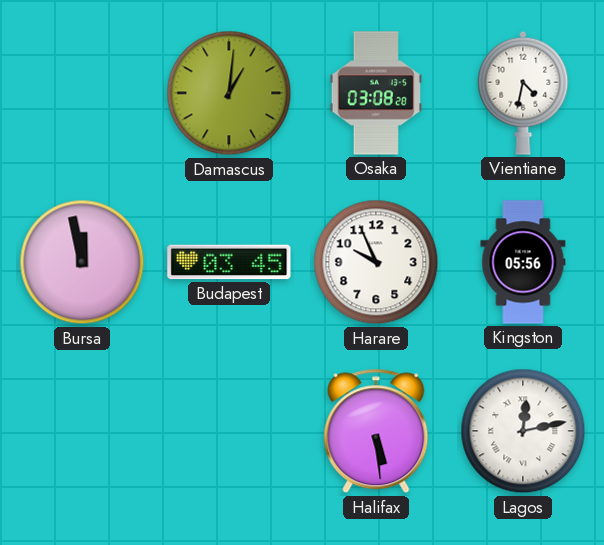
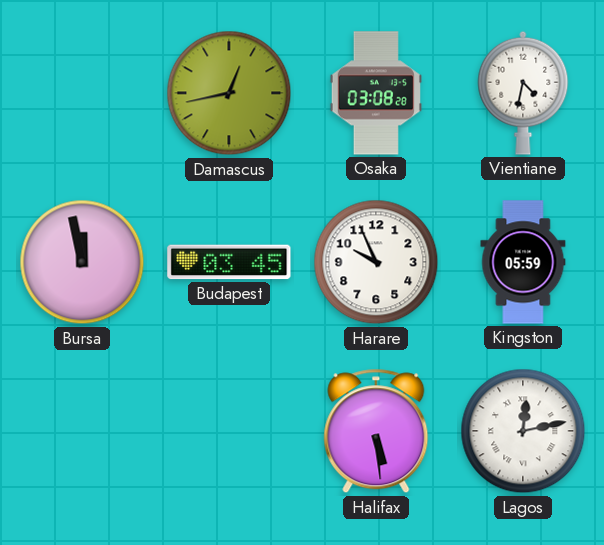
Damascus: 1:01 -> 12:43 (229, 93)
Kingston: 05:56 -> 05:59 (523, 262)
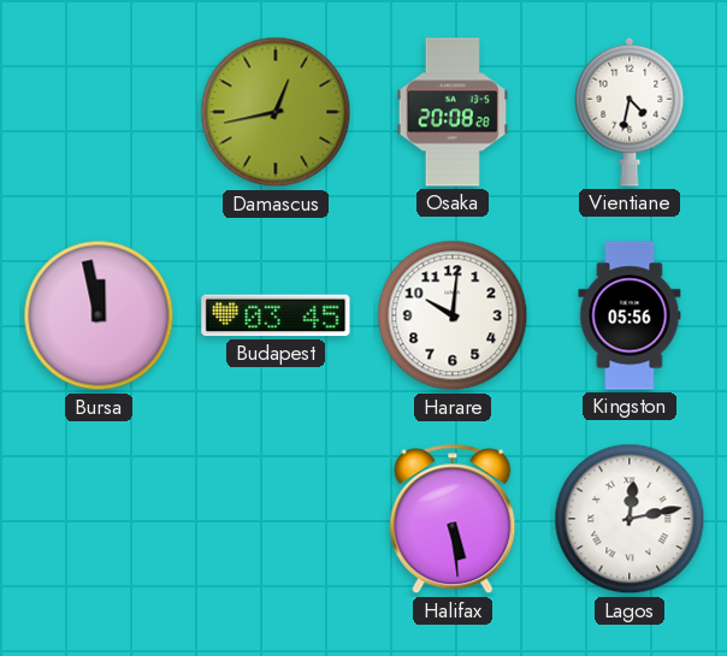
Osaka: 03:08 -> 20:08 (453, 112)
Harare: 9:56 -> 10:01 (453, 315)
Kingston: 05:59 -> 05:56 (630, 315)
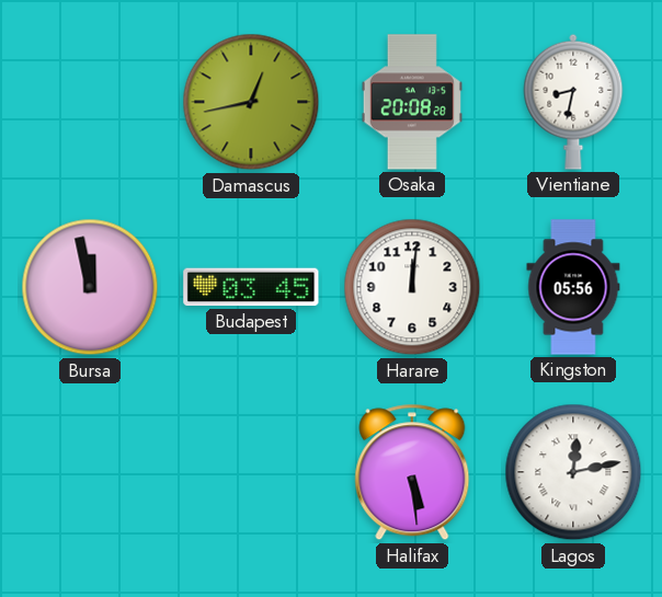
Vientiane: 4:32 -> 8:32 (573, 102)
Harare: 10:01 -> 12:01 (412, 287)
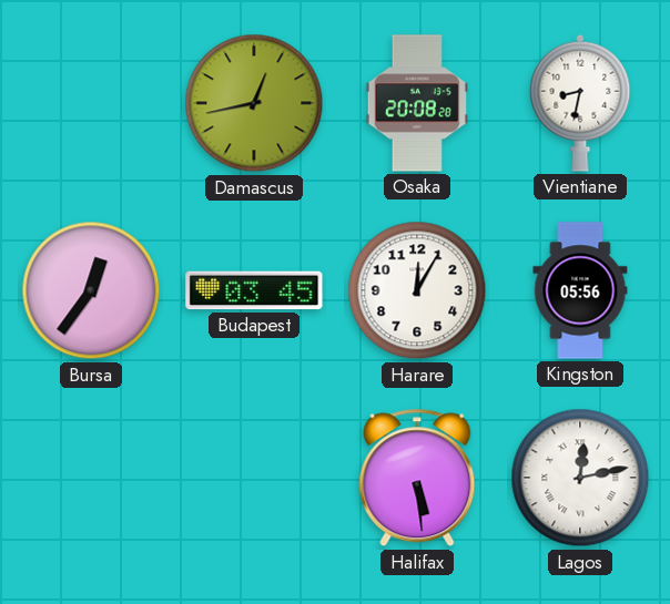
Bursa: 11:58 -> 12:36 (91, 290)
Harare: 12:01 -> 12:05 (417, 290)
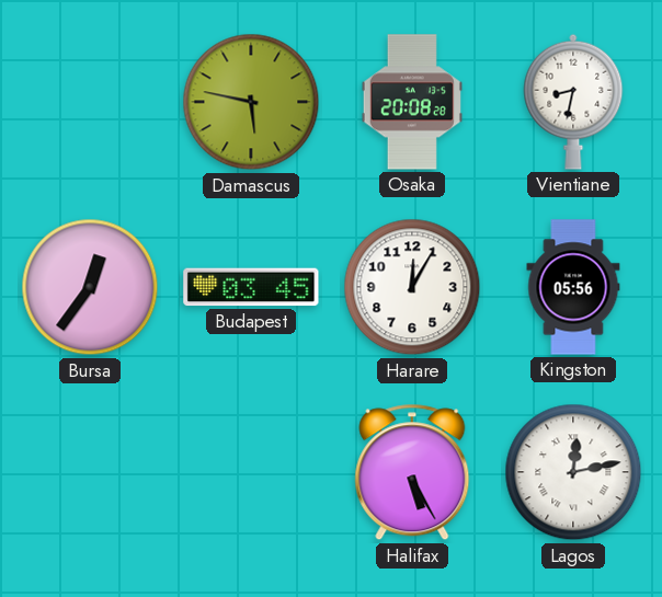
Damascus: 12:43 -> 5:47 (251, 102)
Halifax: 5:29 -> 5:25 (412, 472)
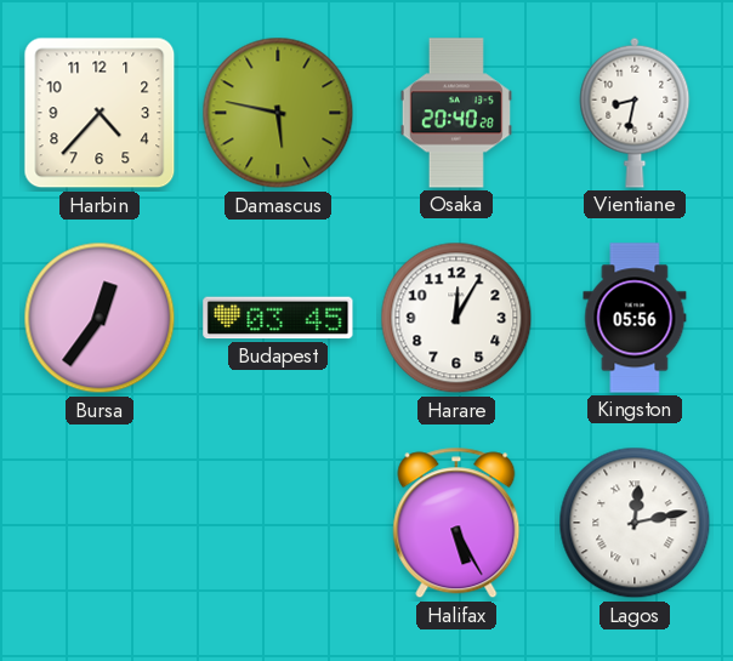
Harbin: none -> 4:37 (100, 113)
Osaka: 20:08 -> 20:40 (456, 113)
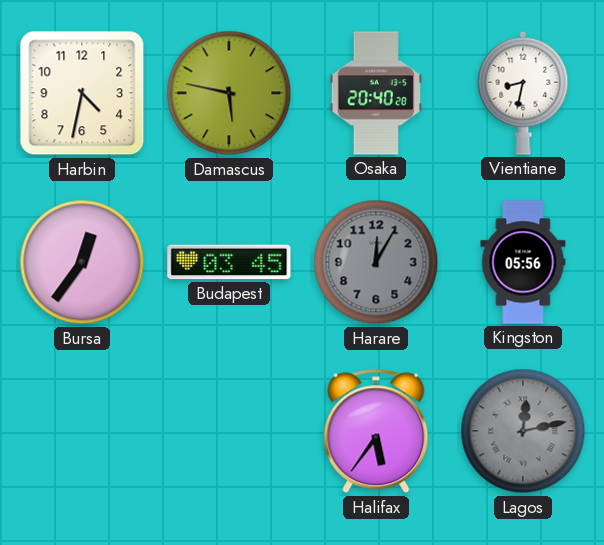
Harbin: 4:37 -> 4:32 (82, 93)
Harare dial: white -> grey (376, 262)
Halifax: 5:25 -> 5:36 (376, 431)
Lagos dial: white -> grey (523, 431)
